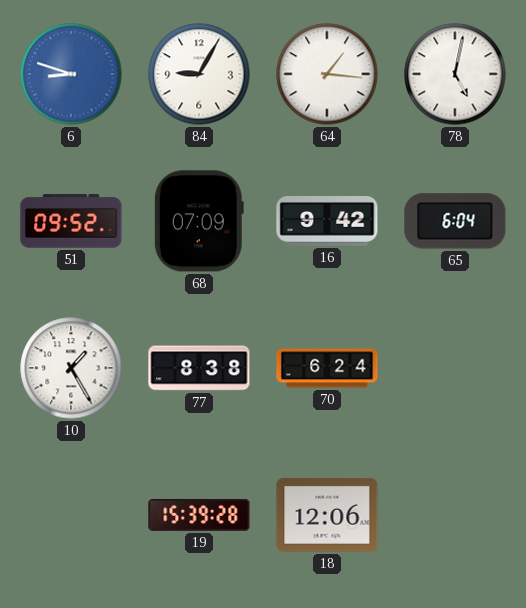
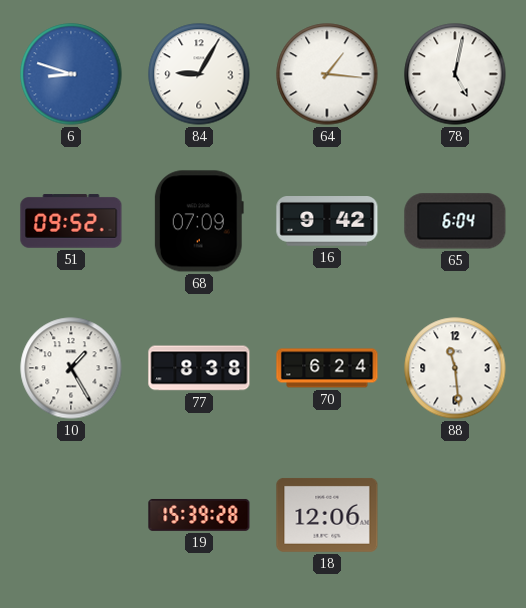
88: none -> 11:29 (455, 368)
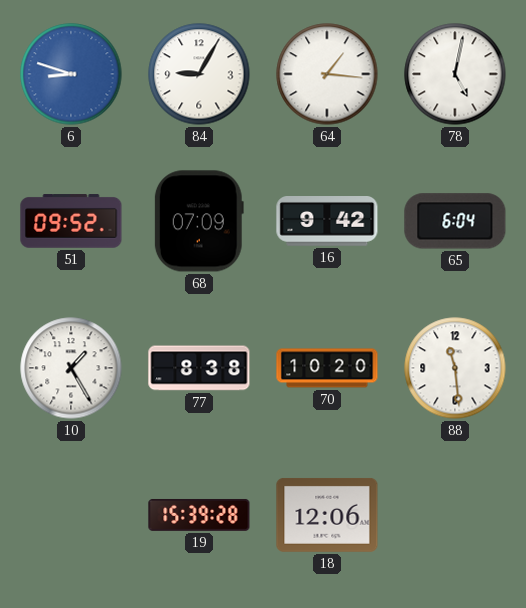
70: 6:24 -> 10:20 (327, 368)
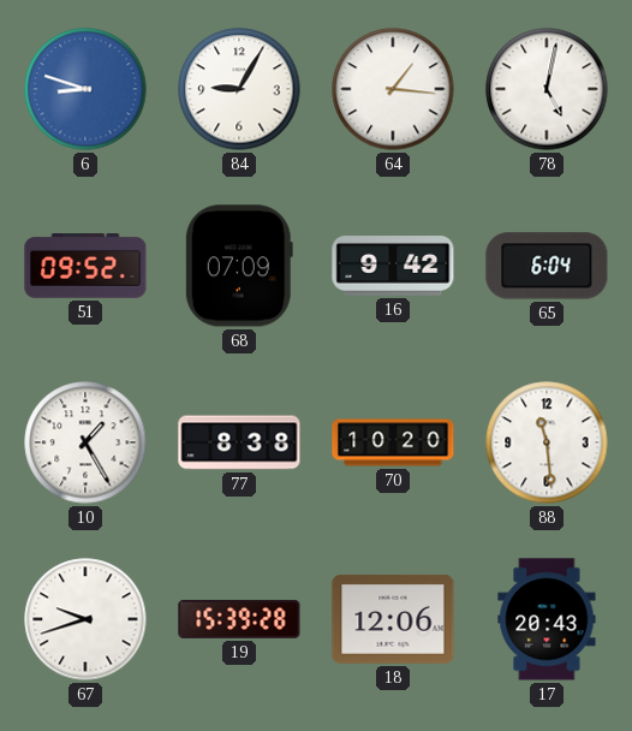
67: none -> 9:42 (85, 619)
17: none -> 20:43 (547, 619)
